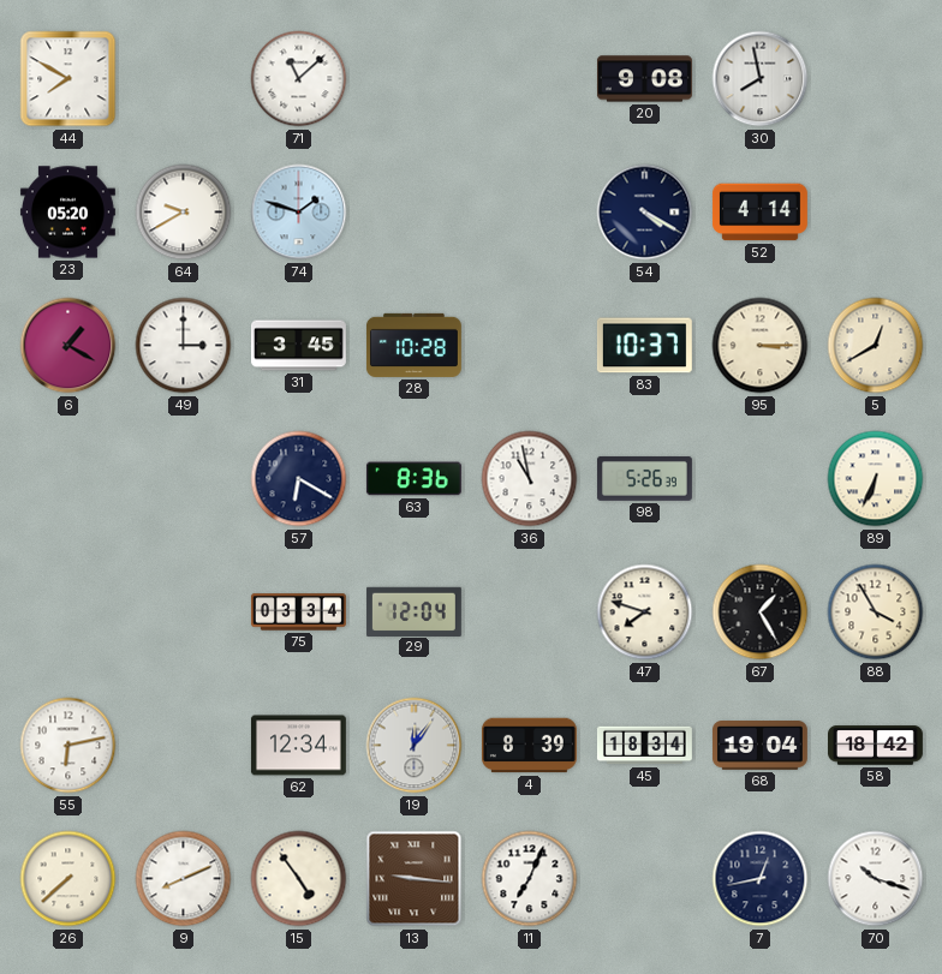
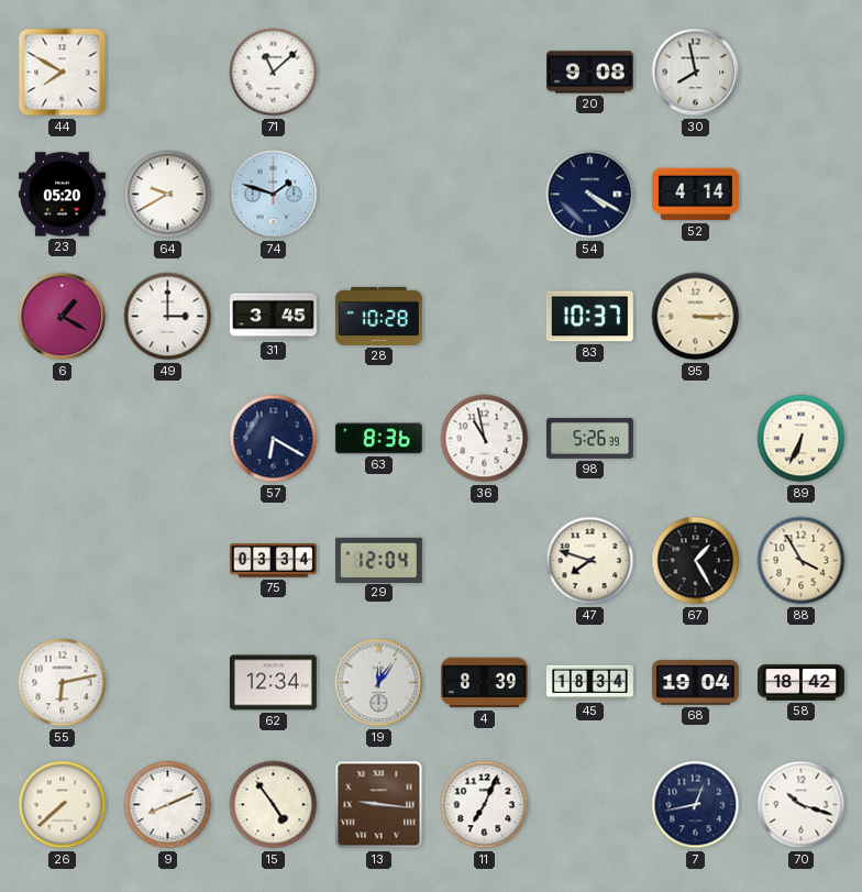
5: 12:40 -> none (876, 346)
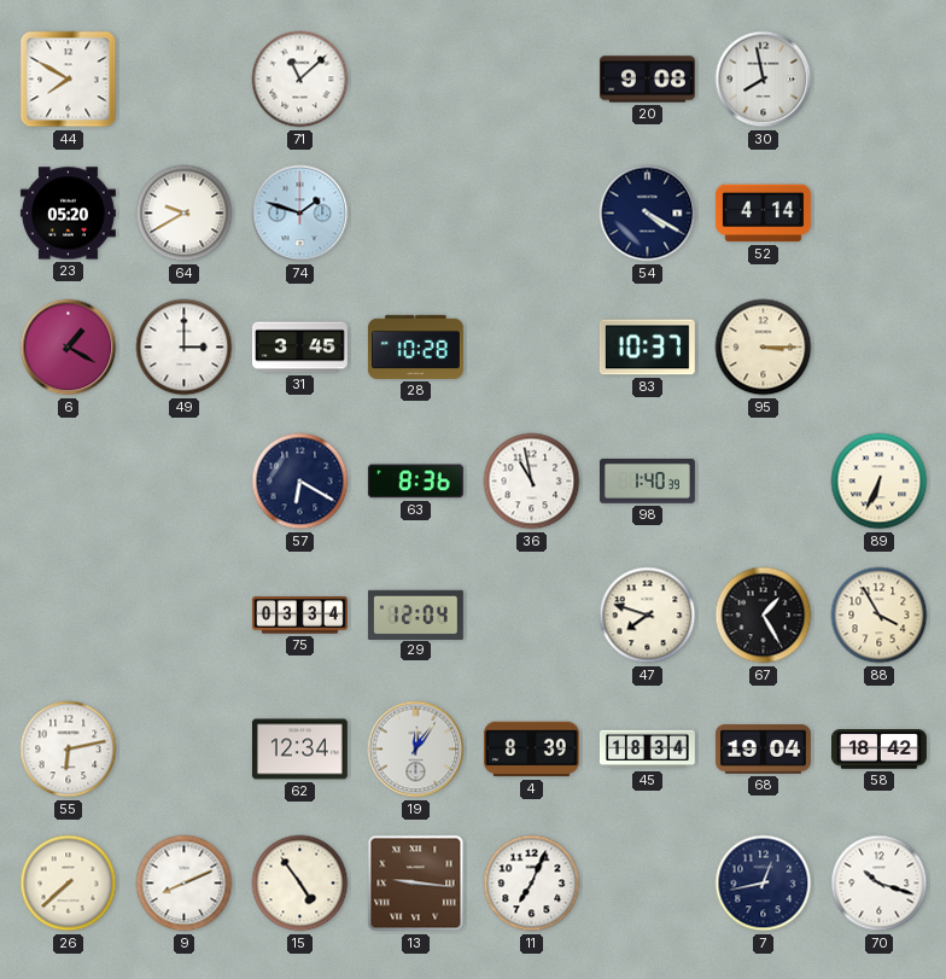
98: 5:26 -> 1:40 (647, 480)
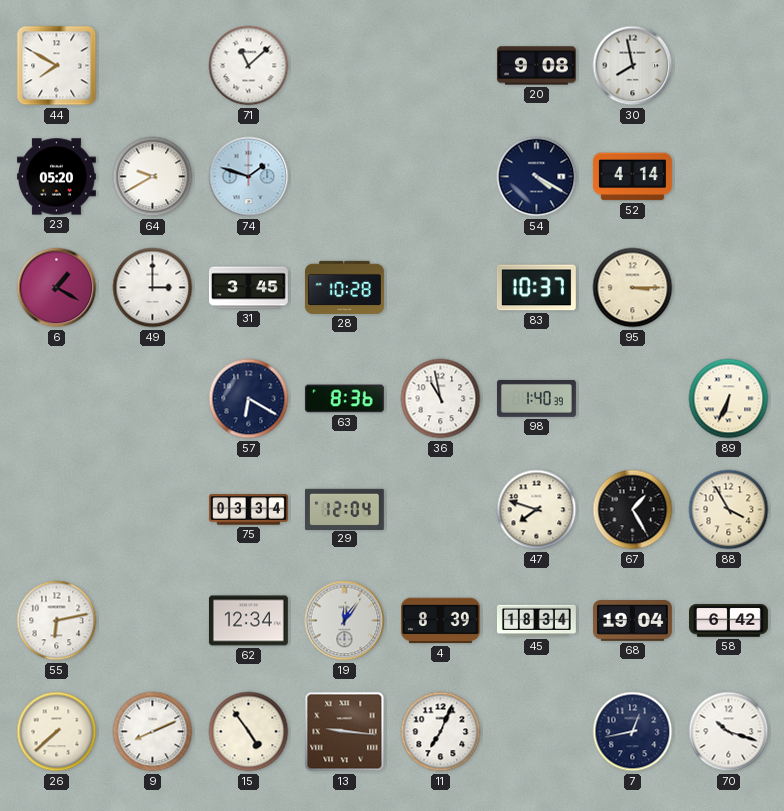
58: 18:42 -> 6:42 (729, 621)
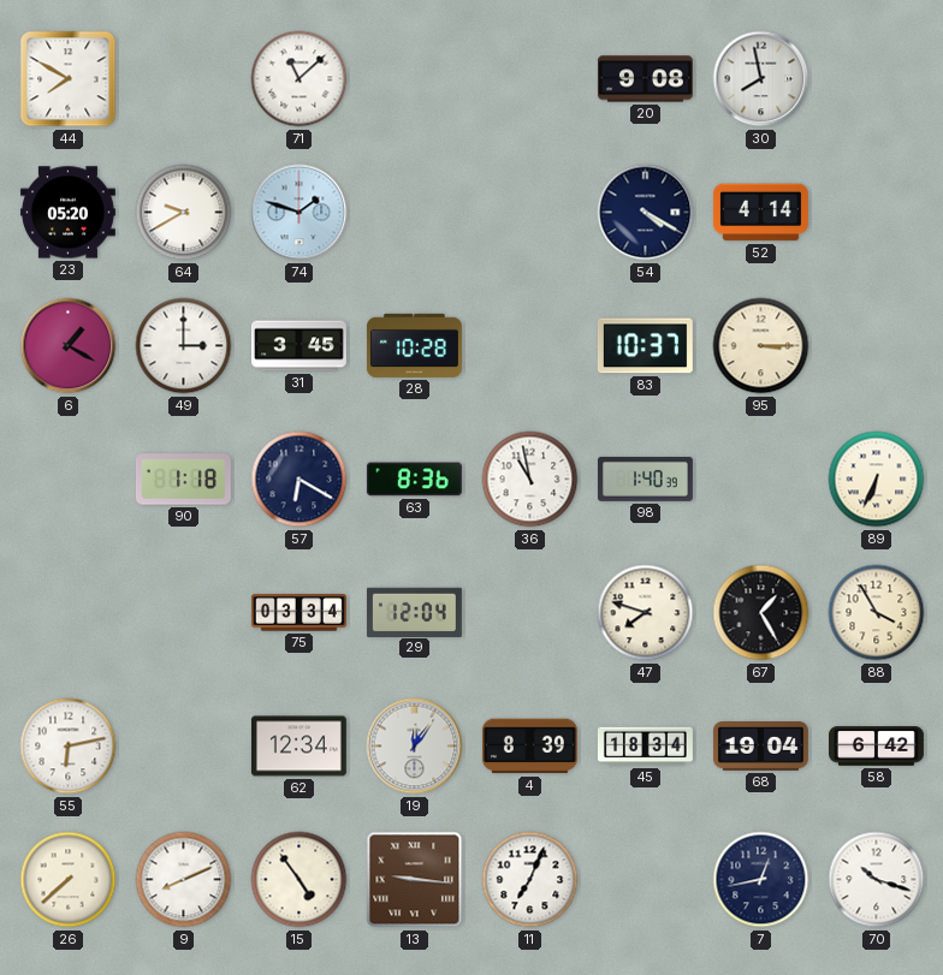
90: none -> 1:18 (183, 480)
